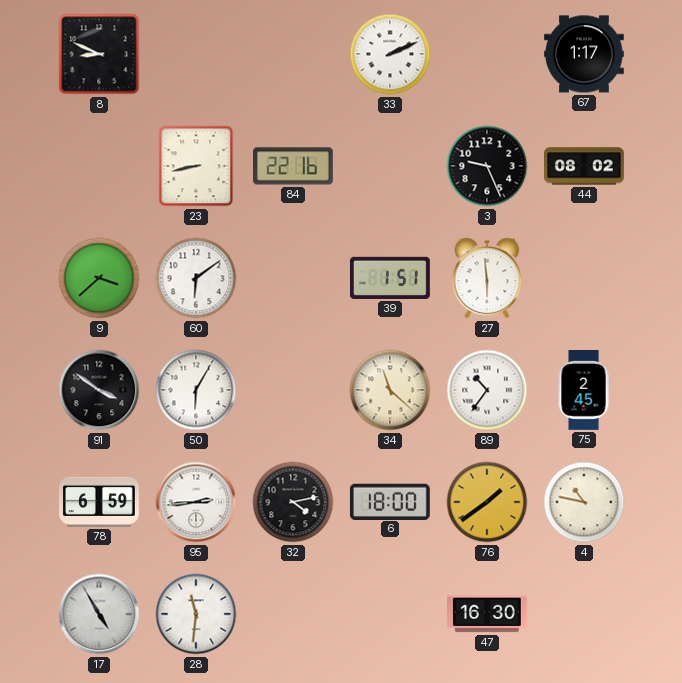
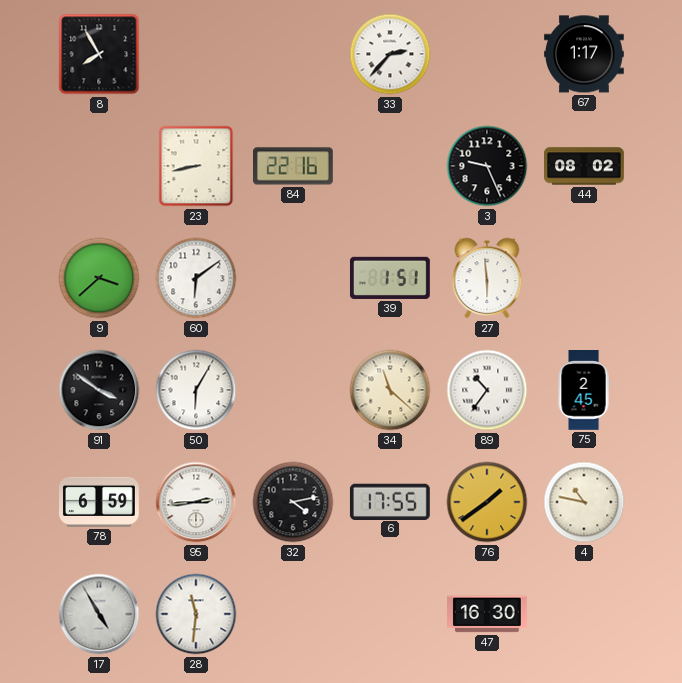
8: 8:49 -> 7:55 (99, 54)
33: 2:11 -> 2:37 (390, 54)
6: 18:00 -> 17:55 (390, 501)
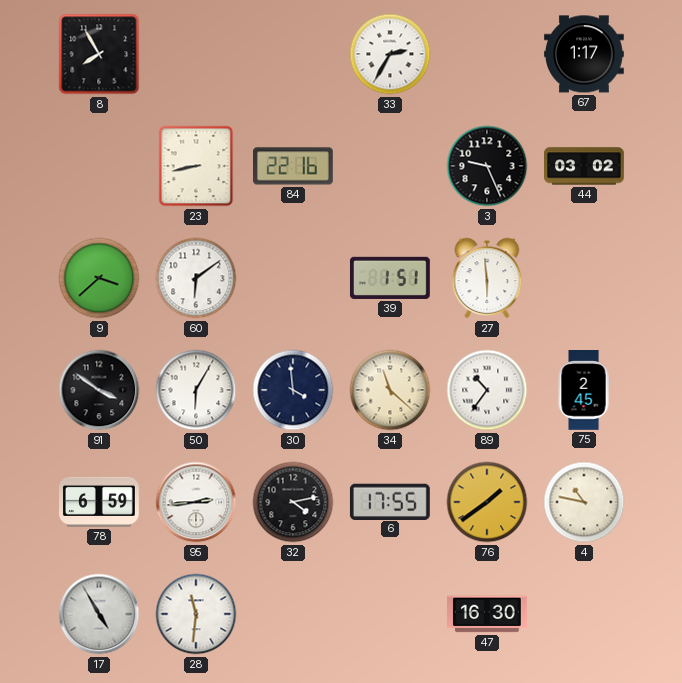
33: 2:37 -> 2:35 (390, 54)
44: 08:02 -> 03:02 (585, 166)
30: none -> 3:59 (293, 390)
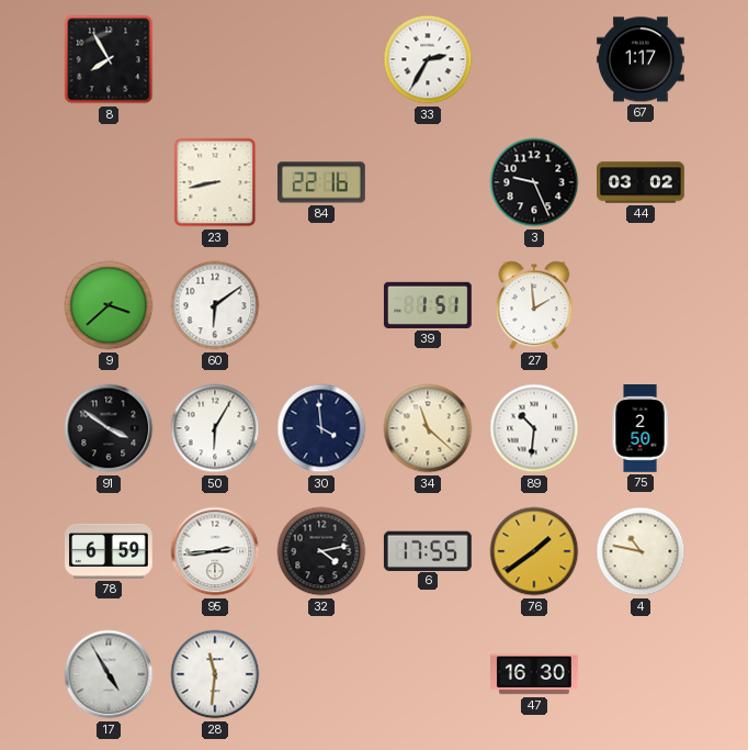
27: 5:59 -> 1:59 (534, 305)
89: 10:36 -> 10:31 (534, 428)
75: 2:45 -> 2:50 (641, 429)
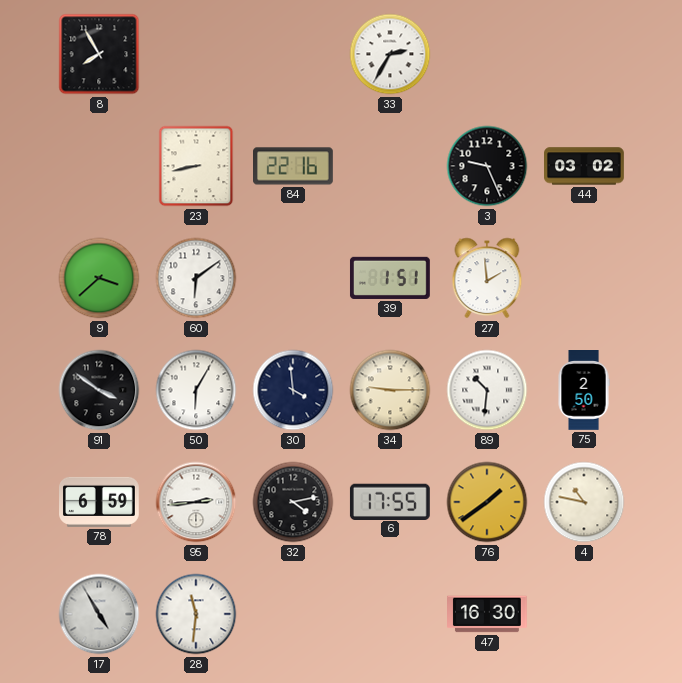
67: 1:17 -> none (642, 59)
34: 11:22 -> 9:15 (390, 390)
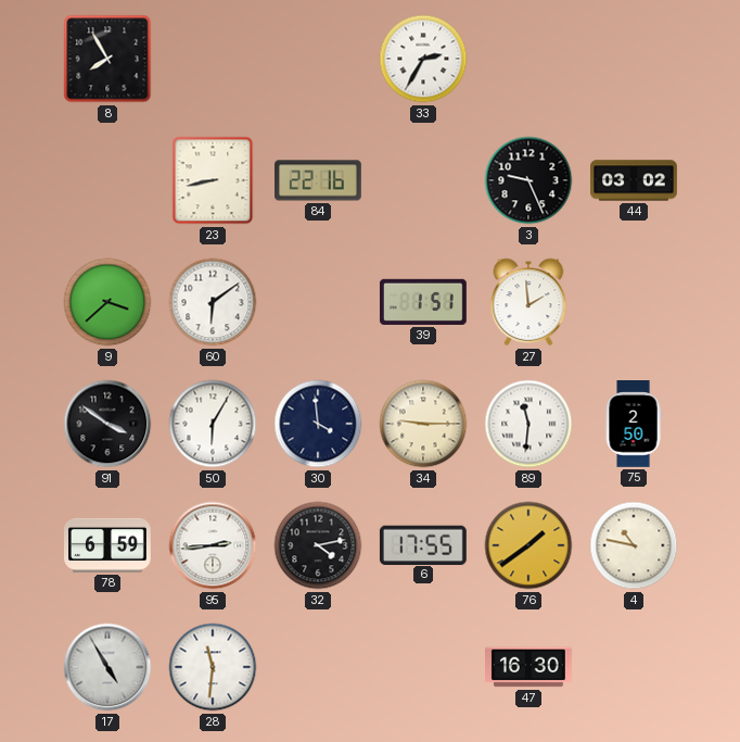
89: 10:31 -> 11:31 (528, 424)
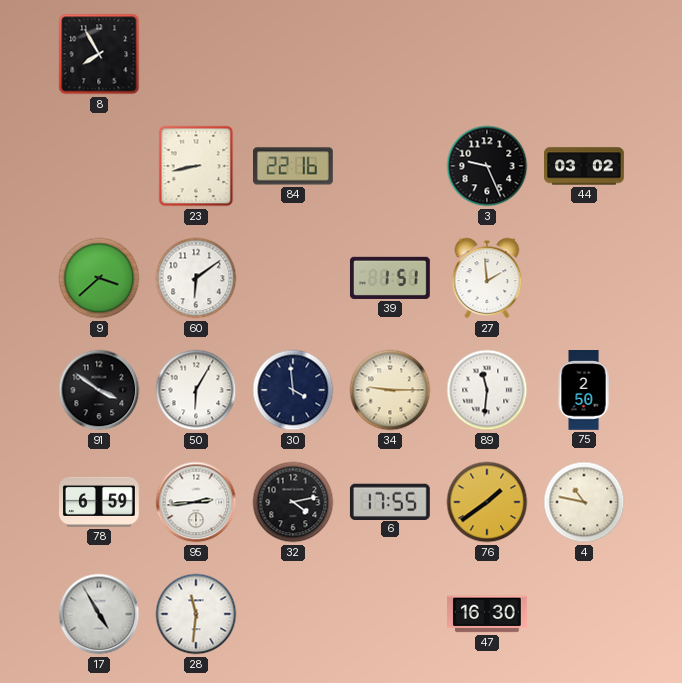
33: 2:35 -> none (423, 59)
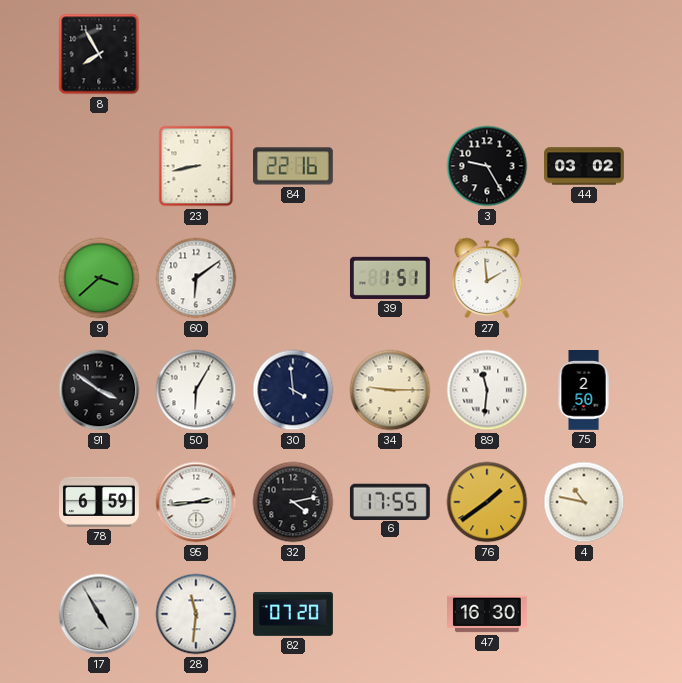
3: 9:26 -> 9:25 (487, 166)
82: none -> 07:20 (293, 615)
